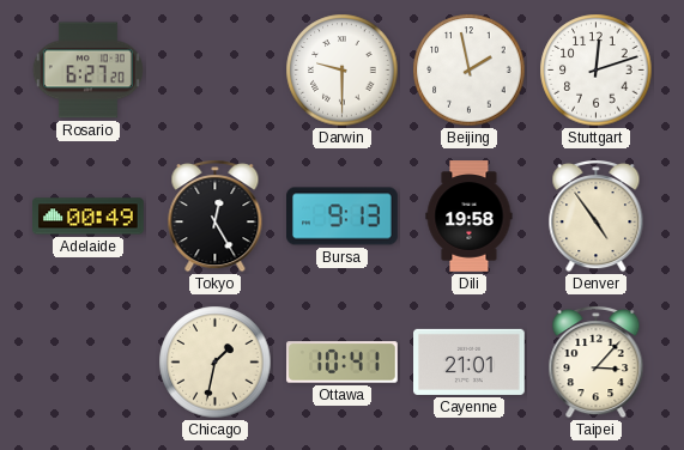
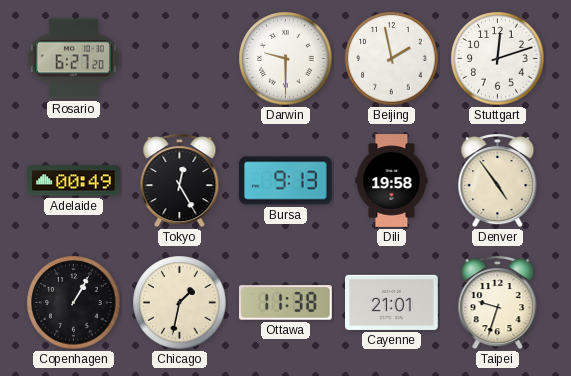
Copenhagen: none -> 1:05 (74, 303)
Ottawa: 10:41 -> 11:38 (286, 303)
Taipei: 3:07 -> 9:33 (498, 303)
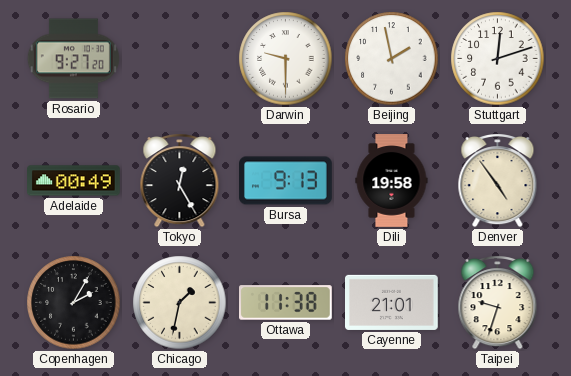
Rosario: 6:27 -> 9:27 (73, 59)
Copenhagen: 1:05 -> 2:05 (74, 303)
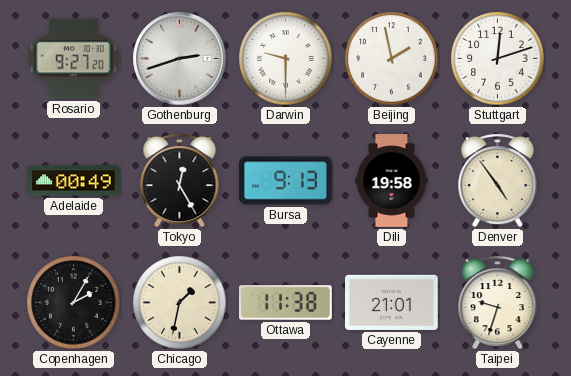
Gothenburg: none -> 2:42 (180, 59)
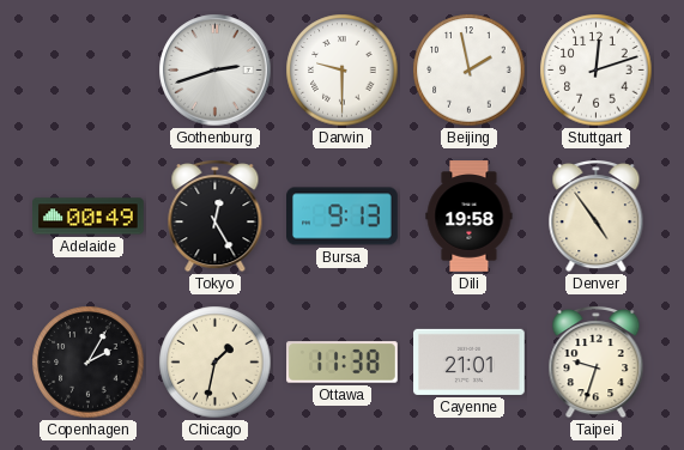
Rosario: 9:27 -> none (73, 59)
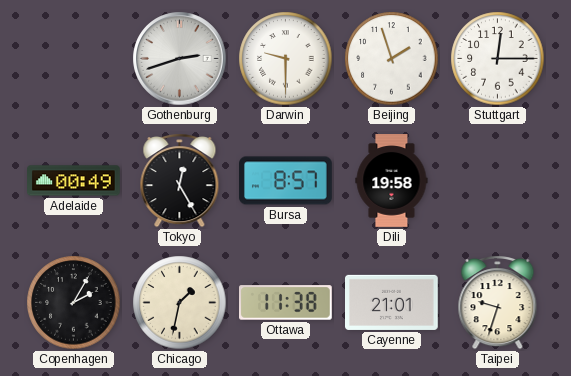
Beijing: 1:58 -> 1:57 (392, 59)
Stuttgart: 12:12 -> 12:15 (498, 59)
Bursa: 9:13 -> 8:57 (286, 181)
Denver: 4:54 -> none (597, 217)
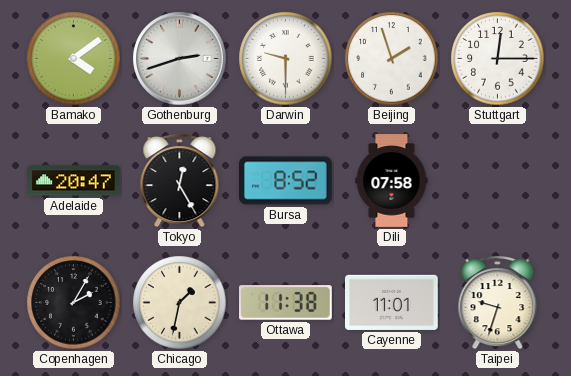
Bamako: none -> 4:09 (74, 59)
Adelaide: 00:49 -> 20:47 (74, 181)
Bursa: 8:57 -> 8:52 (286, 181)
Dili: 19:58 -> 07:58 (392, 181)
Cayenne: 21:01 -> 11:01 (392, 302)
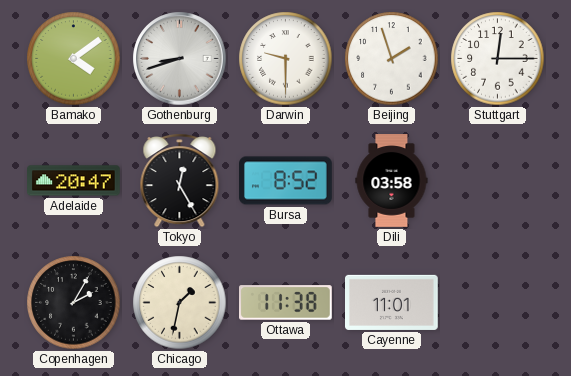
Gothenburg: 2:42 -> 8:42 (180, 59)
Dili: 07:58 -> 03:58 (392, 181)
Taipei: 9:33 -> none (498, 303)
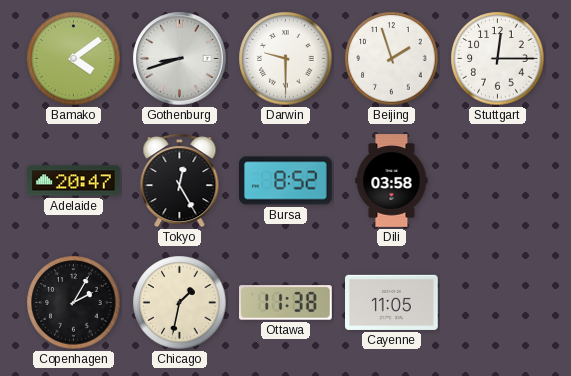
Cayenne: 11:01 -> 11:05 (392, 302)
